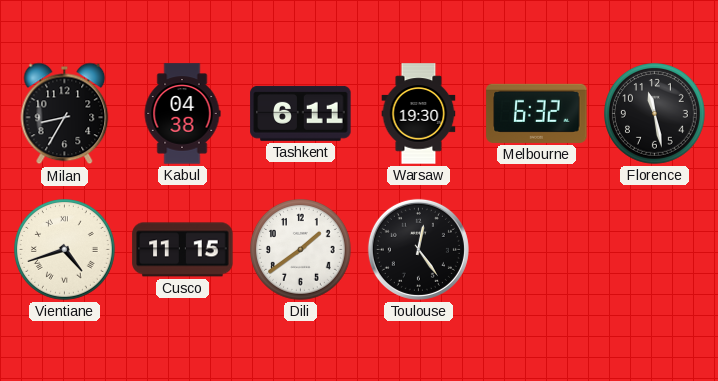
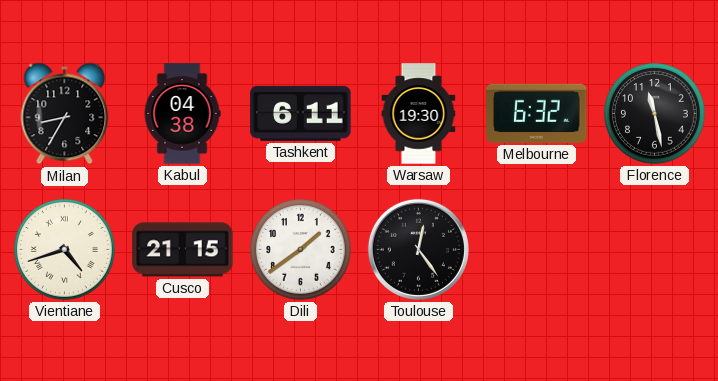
Cusco: 11:15 -> 21:15 (183, 250)
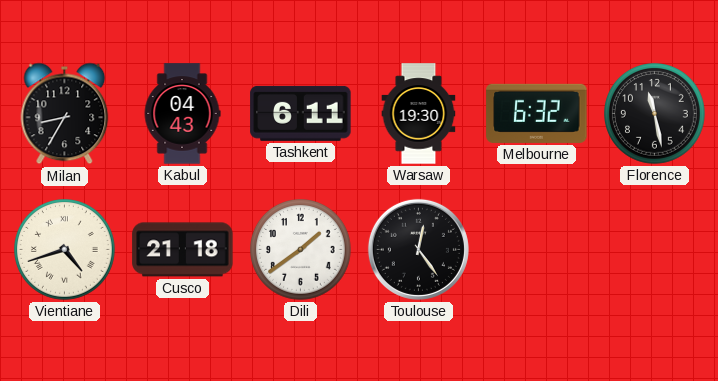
Kabul: 04:38 -> 04:43 (182, 114)
Cusco: 21:15 -> 21:18 (183, 250)
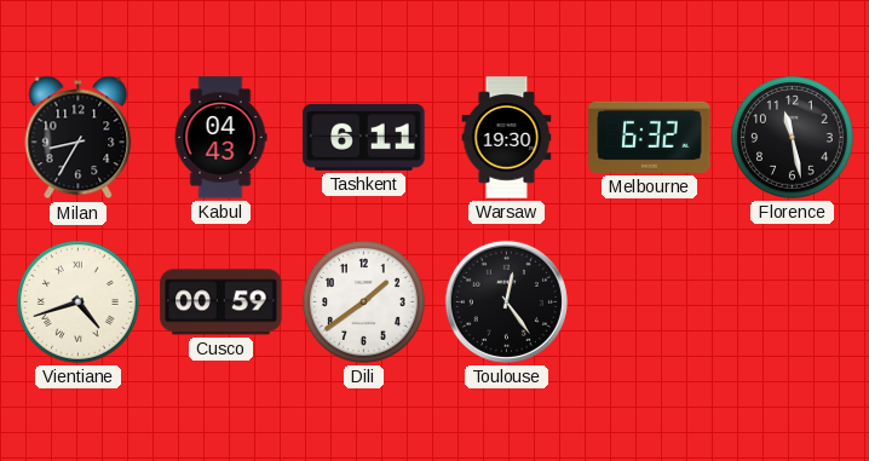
Cusco: 21:18 -> 00:59 (221, 302)
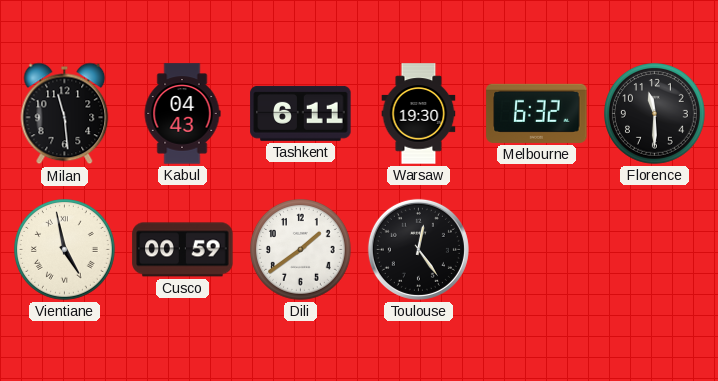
Milan: 8:35 -> 11:29 (65, 114)
Florence: 11:28 -> 11:30 (655, 114)
Vientiane: 4:42 -> 4:58 (65, 250)
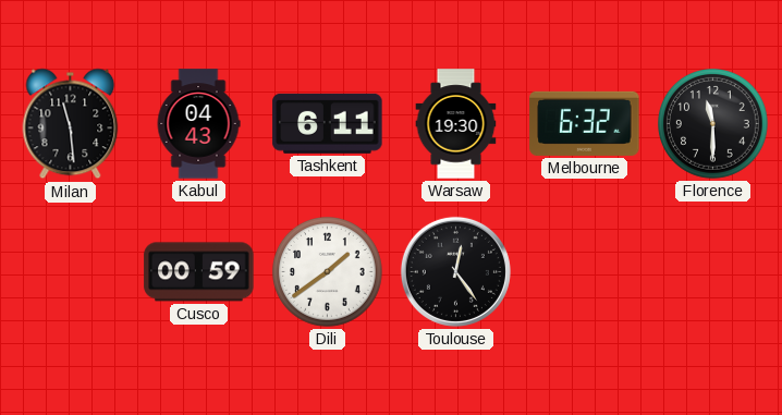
Vientiane: 4:58 -> none (65, 250)
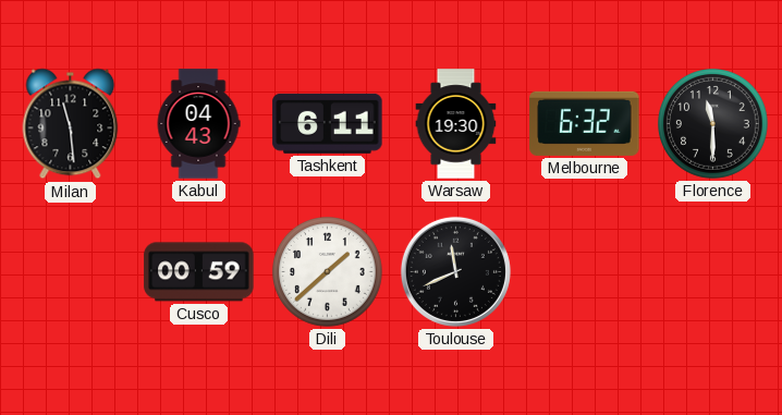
Dili: 1:39 -> 1:38 (328, 272)
Toulouse: 12:24 -> 11:41 (455, 271)
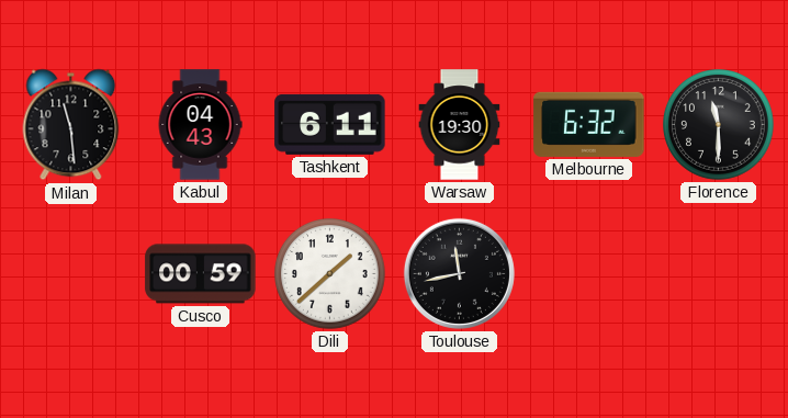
Toulouse: 11:41 -> 11:43 (459, 273)
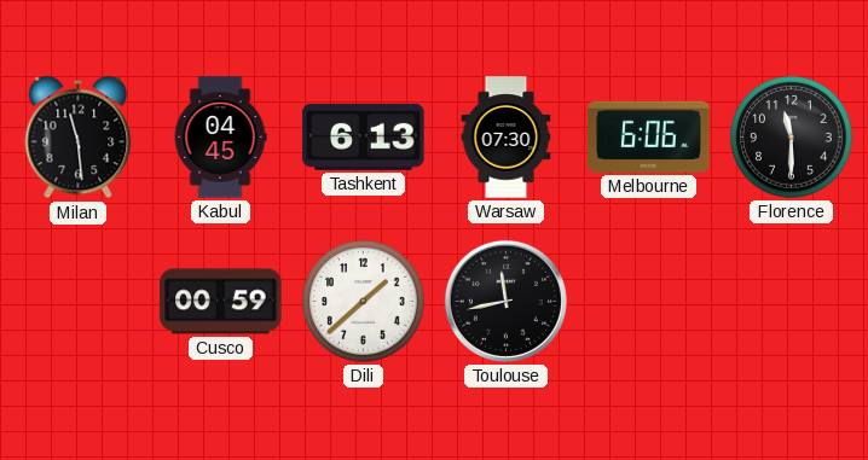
Kabul: 04:43 -> 04:45 (220, 138)
Tashkent: 6:11 -> 6:13 (364, 136)
Warsaw: 19:30 -> 07:30 (507, 138)
Melbourne: 6:32 -> 6:06 (649, 136)
